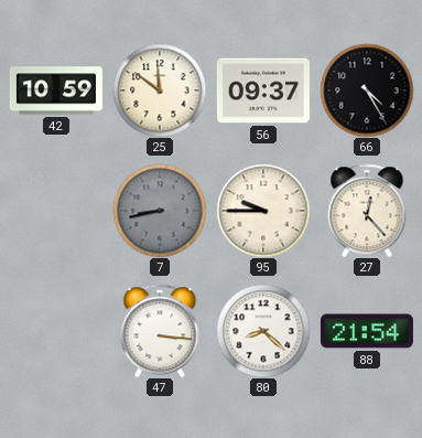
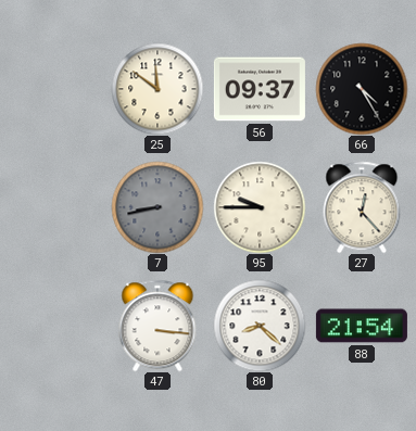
42: 10:59 -> none (56, 90)
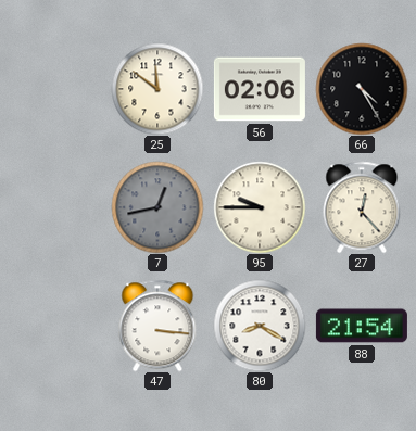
56: 09:37 -> 02:06 (260, 89)
7: 8:43 -> 12:43 (157, 207)
80: 8:22 -> 8:20 (260, 326)
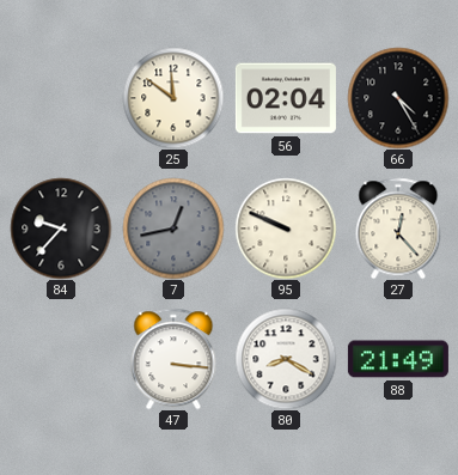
56: 02:06 -> 02:04 (286, 98)
84: none -> 9:37 (61, 229)
95: 9:45 -> 9:49 (286, 229)
88: 21:54 -> 21:49 (398, 359)
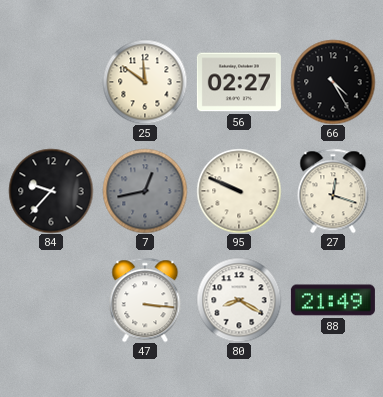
56: 02:04 -> 02:27 (239, 82)
27: 12:23 -> 12:18 (333, 191)
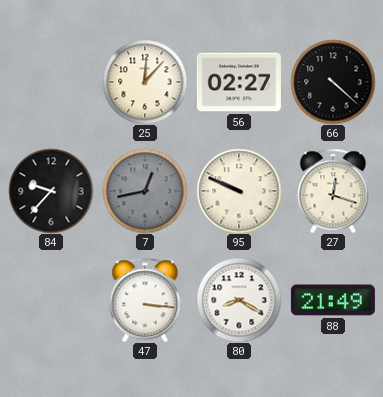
25: 11:51 -> 12:07 (145, 82)
66: 4:25 -> 4:22 (333, 82)
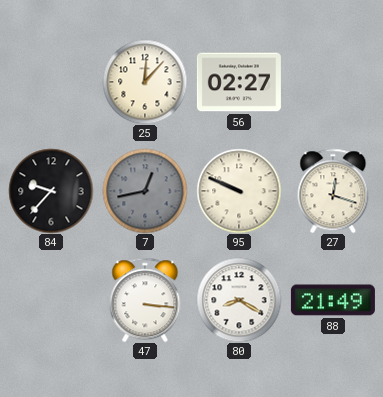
66: 4:22 -> none (333, 82)
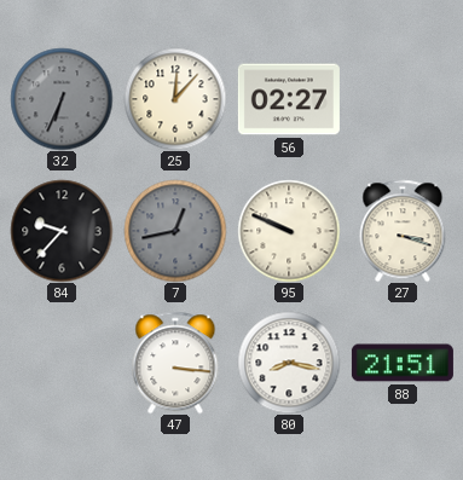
32: none -> 6:34 (62, 99)
27: 12:18 -> 3:18 (403, 231)
80: 8:20 -> 8:17 (289, 363)
88: 21:49 -> 21:51 (403, 363)
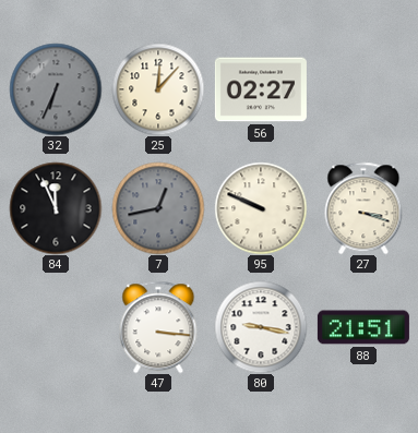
84: 9:37 -> 11:56 (56, 208)
80: 8:17 -> 9:17 (261, 327)
